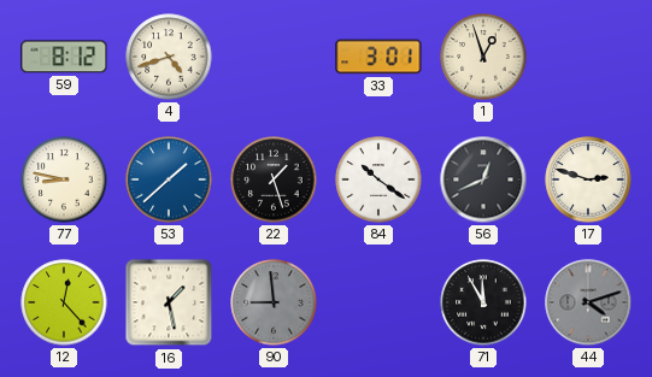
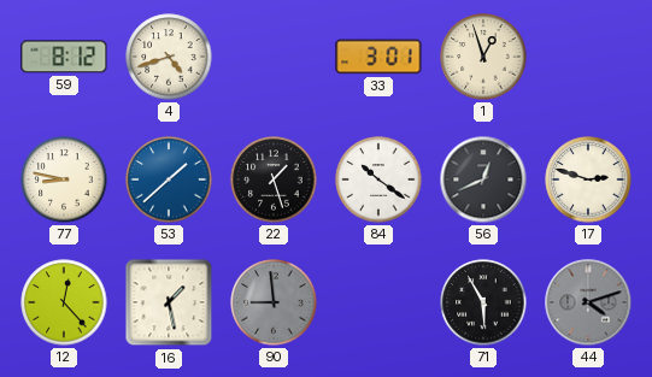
71: 11:55 -> 5:55 (483, 302)
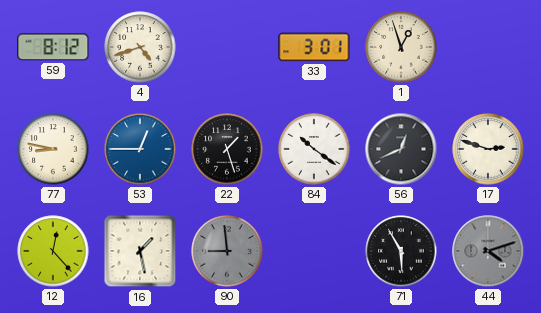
53: 1:38 -> 12:45 (140, 149)
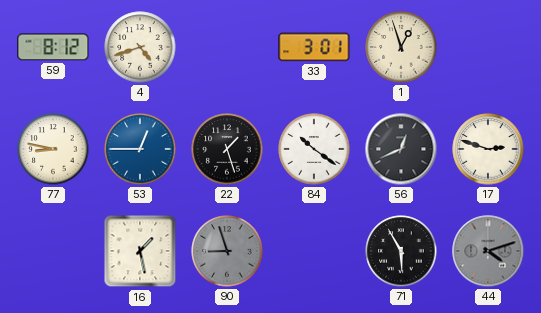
12: 12:23 -> none (53, 251)
90: 8:59 -> 8:57 (227, 251)
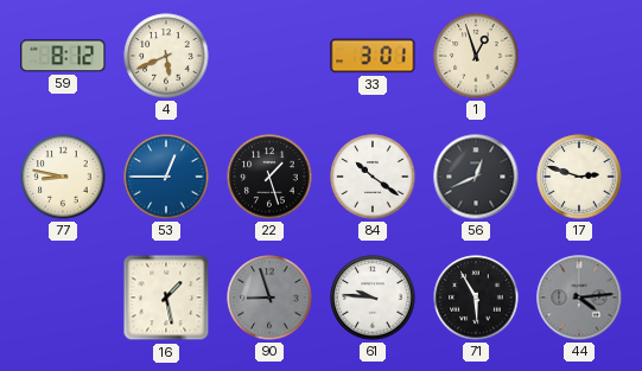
4: 4:42 -> 5:41 (166, 56)
61: none -> 9:46 (373, 298)
44: 4:12 -> 4:14 (579, 298)
